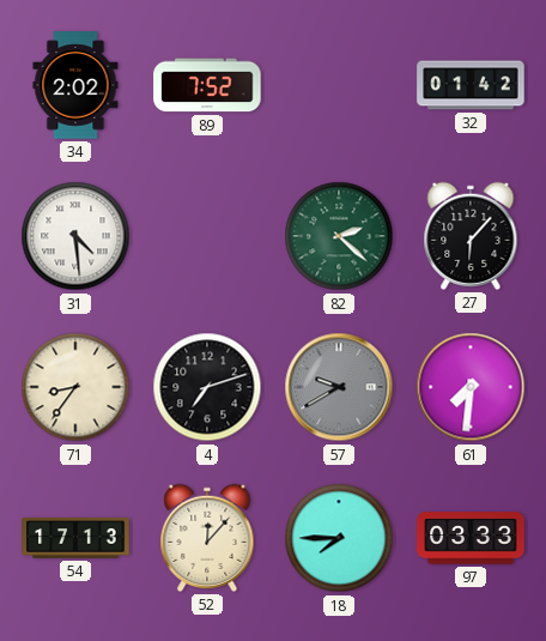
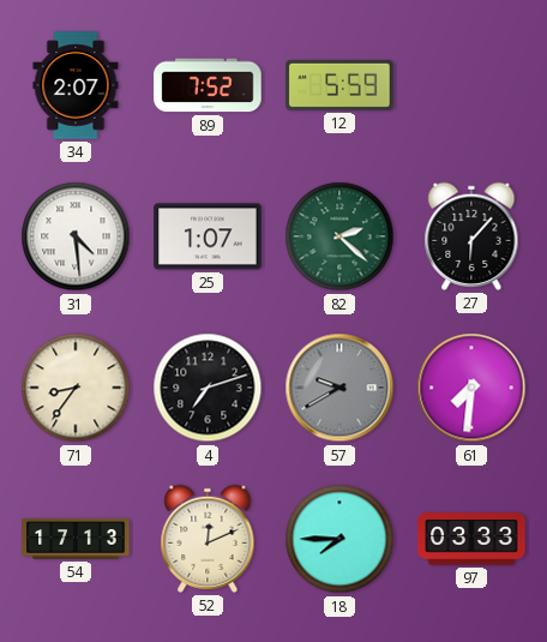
34: 2:02 -> 2:07 (76, 85)
12: none -> 5:59 (339, 85)
32: 01:42 -> none (471, 85)
25: none -> 1:07 (208, 236)
52: 12:07 -> 12:11 (208, 539)
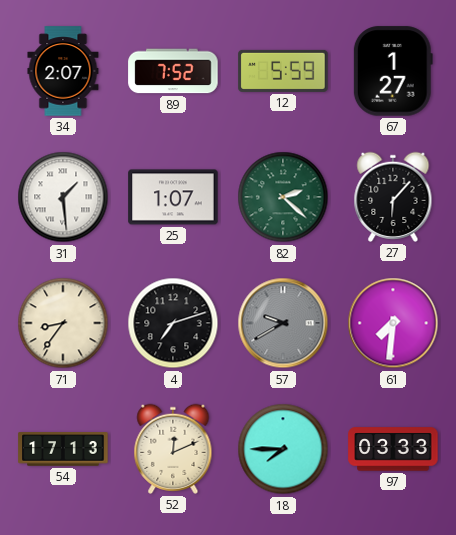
67: none -> 1:27 (393, 71)
31: 4:29 -> 1:29 (63, 197)
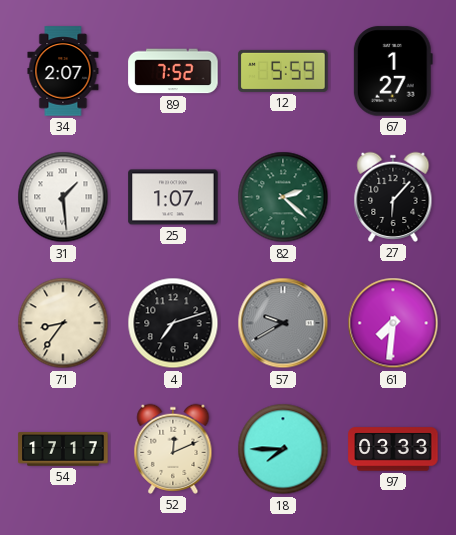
54: 17:13 -> 17:17 (63, 449)
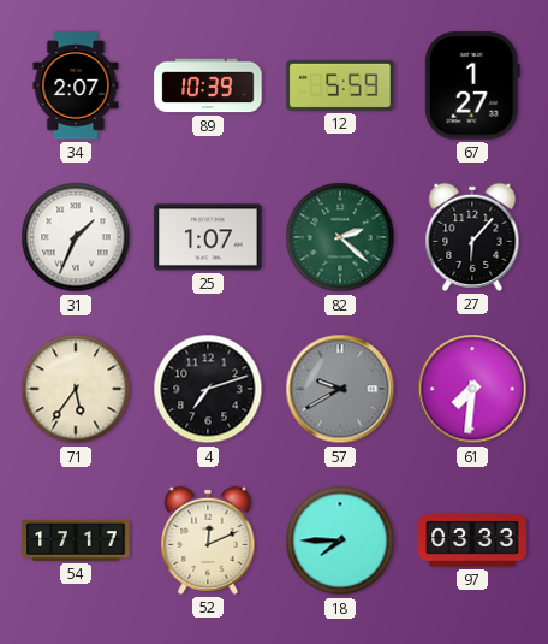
89: 7:52 -> 10:39 (208, 85)
31: 1:29 -> 1:34 (76, 237)
71: 8:36 -> 5:36 (76, 389)
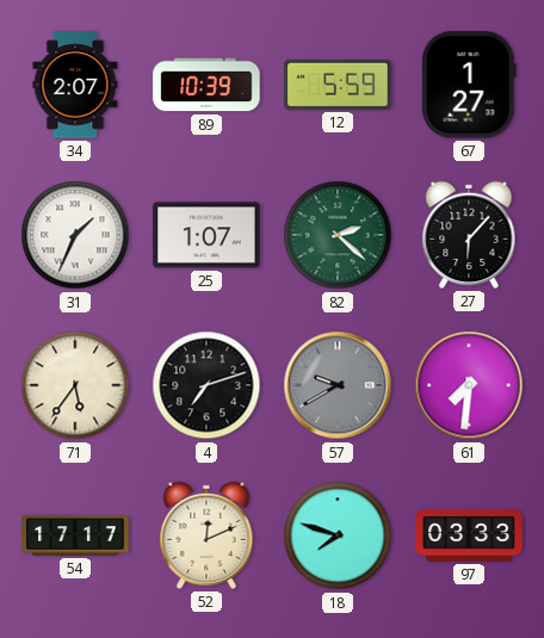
18: 7:45 -> 7:48 (338, 535)
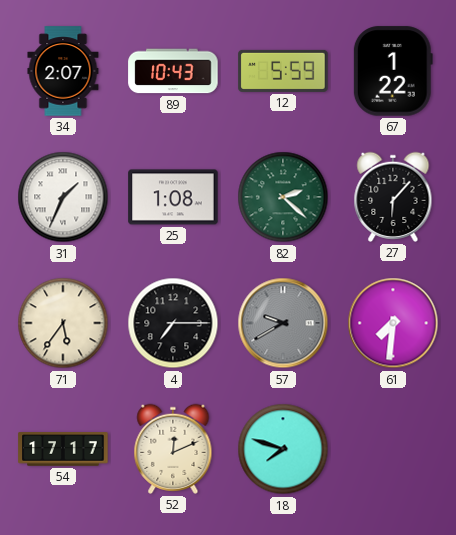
89: 10:39 -> 10:43 (173, 71)
67: 1:27 -> 1:22 (393, 71)
25: 1:07 -> 1:08 (173, 197)
4: 7:12 -> 7:15 (173, 323)
97: 03:33 -> none (469, 535)
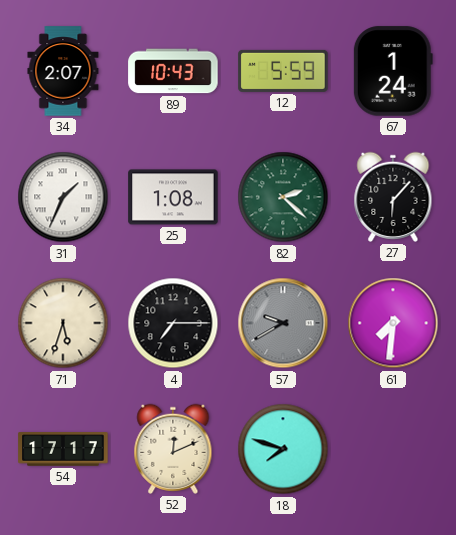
67: 1:22 -> 1:24 (393, 71)
71: 5:36 -> 5:33 (63, 323)
